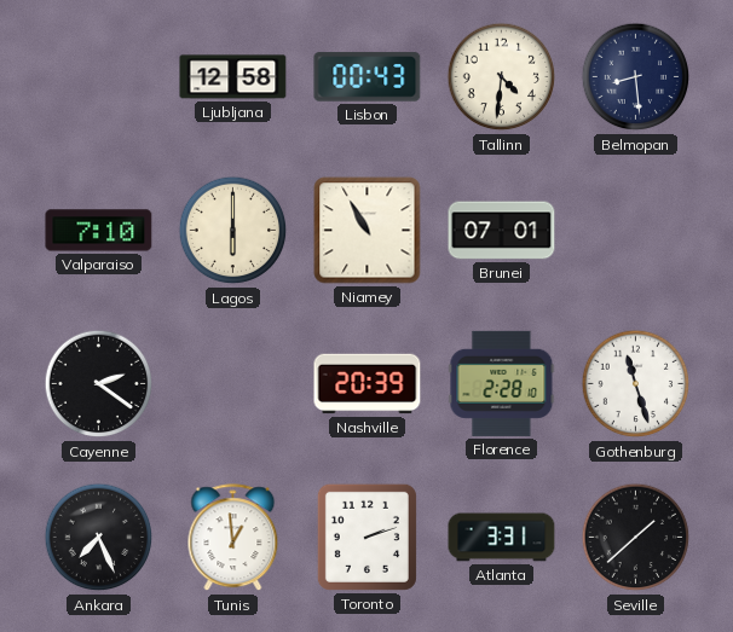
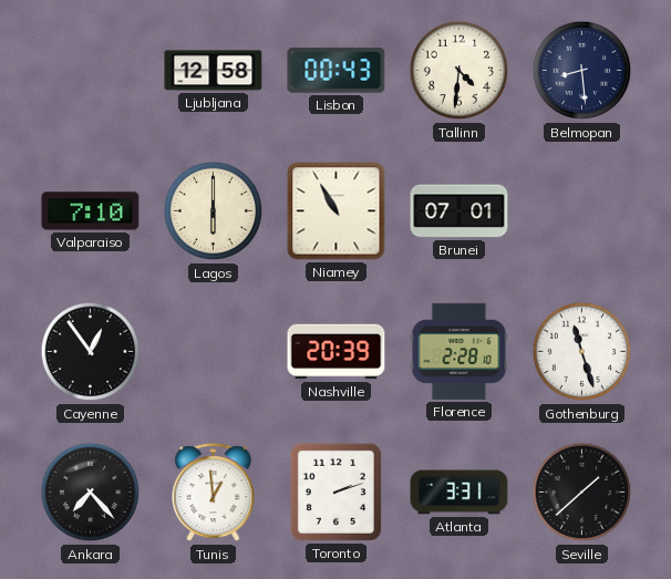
Cayenne: 2:21 -> 12:54 (91, 352)
Ankara: 7:26 -> 7:23 (91, 493)
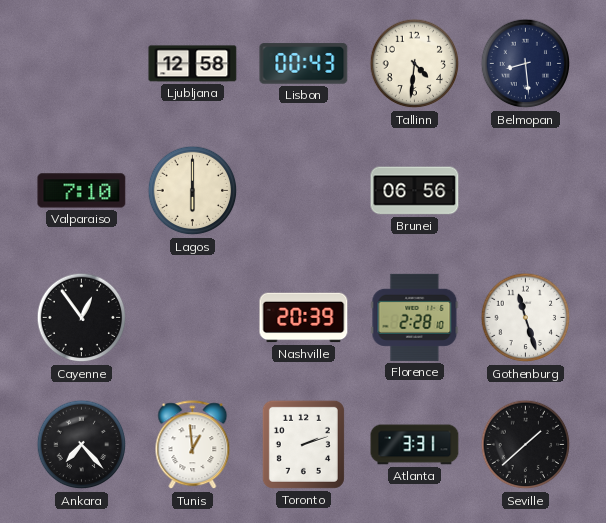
Niamey: 10:55 -> none (337, 211)
Brunei: 07:01 -> 06:56 (415, 191)
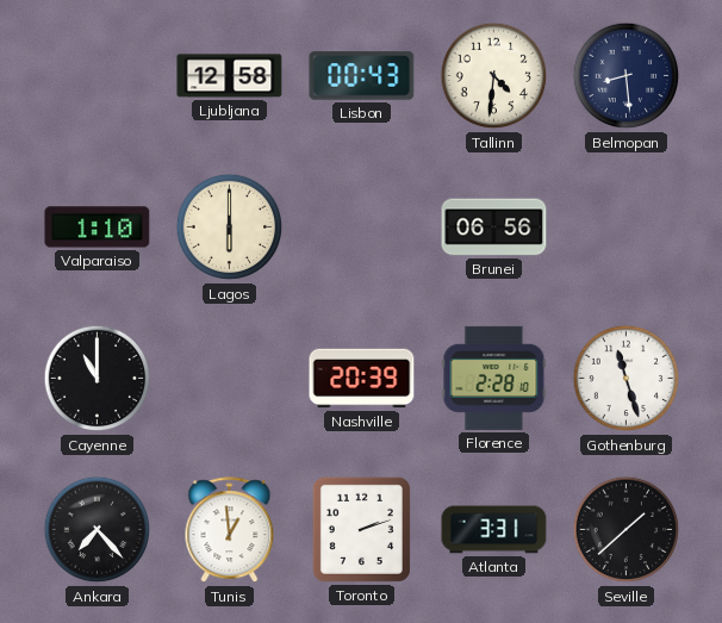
Valparaiso: 7:10 -> 1:10 (98, 228)
Cayenne: 12:54 -> 11:00 (98, 379)
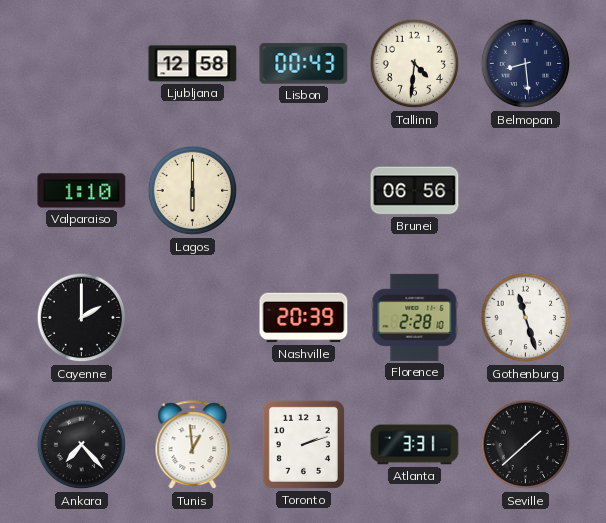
Cayenne: 11:00 -> 2:00 (82, 318)
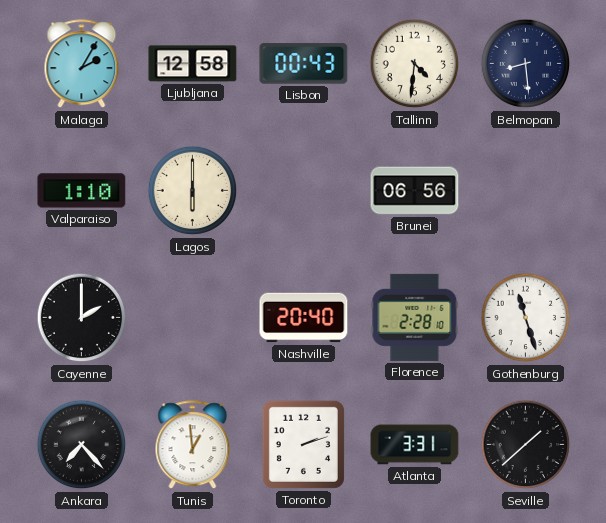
Malaga: none -> 2:05 (82, 64)
Nashville: 20:39 -> 20:40 (304, 318)
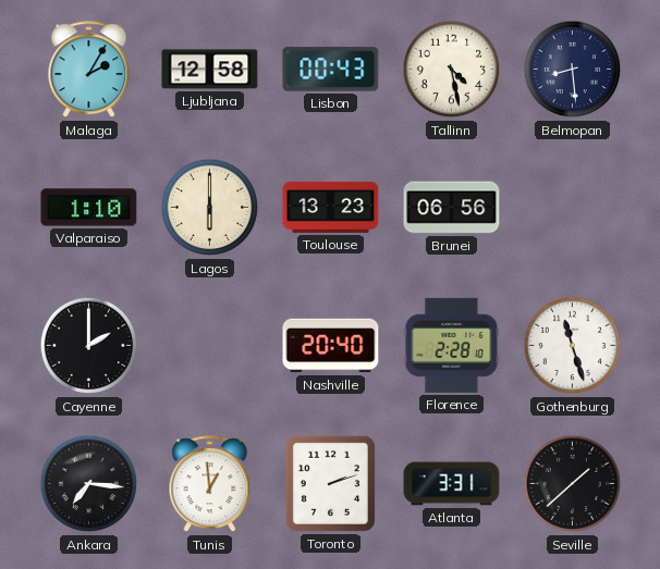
Tallinn: 4:31 -> 4:28 (452, 70)
Toulouse: none -> 13:23 (331, 207)
Ankara: 7:23 -> 7:16 (89, 484)
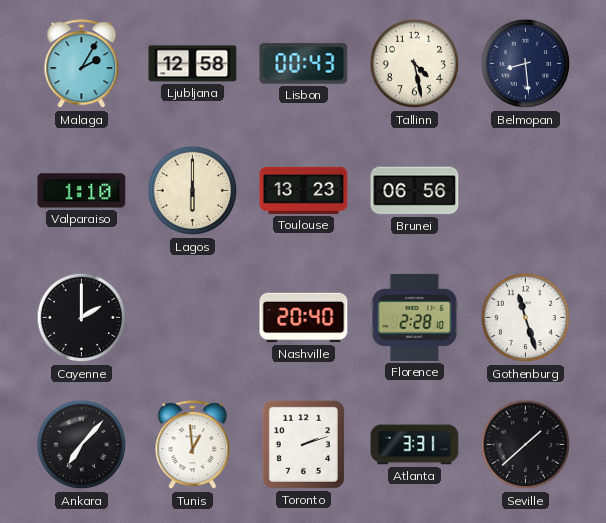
Ankara: 7:16 -> 7:07 (82, 445)
